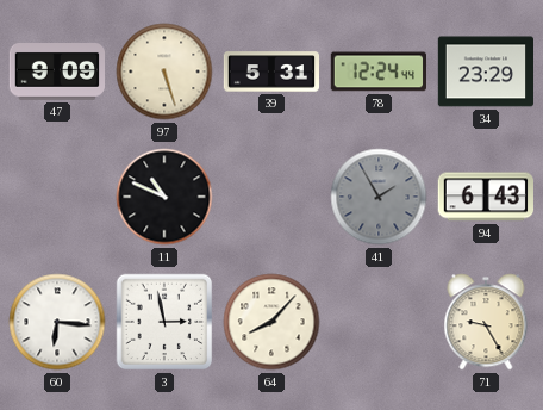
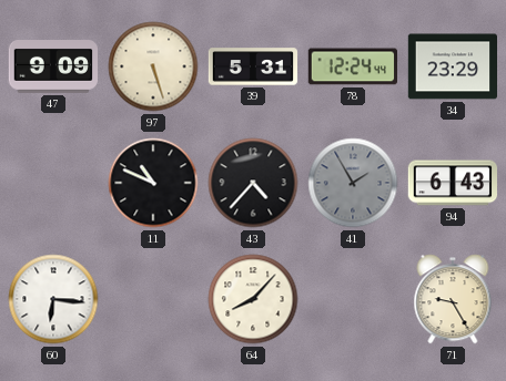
43: none -> 4:37 (253, 183)
3: 2:58 -> none (164, 322)
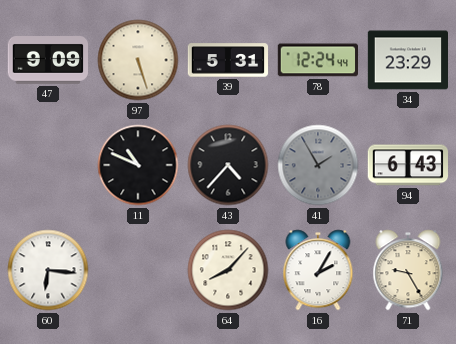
16: none -> 2:05 (318, 270)
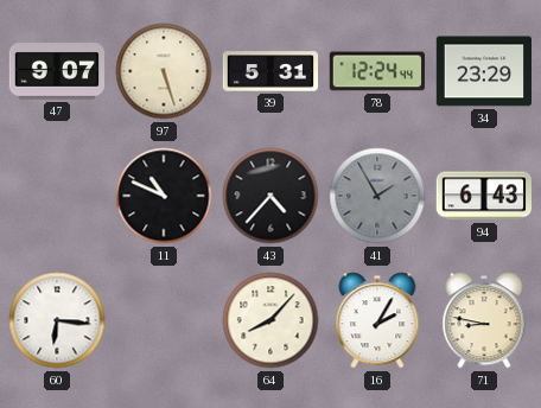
47: 9:09 -> 9:07 (56, 72)
71: 9:25 -> 8:47 (484, 320)
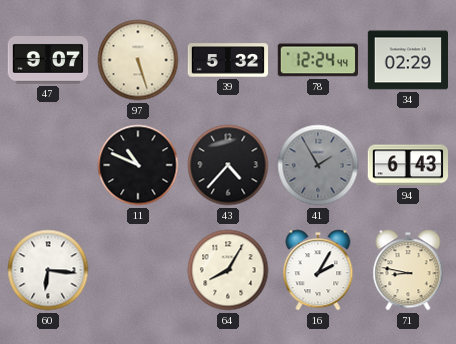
39: 5:31 -> 5:32 (228, 60)
34: 23:29 -> 02:29 (407, 60)
64: 8:07 -> 8:05 (228, 270)
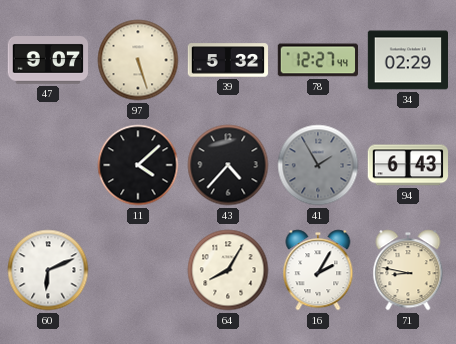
78: 12:24 -> 12:27 (317, 60)
11: 10:49 -> 4:08 (138, 165)
60: 6:16 -> 6:11 (48, 270)
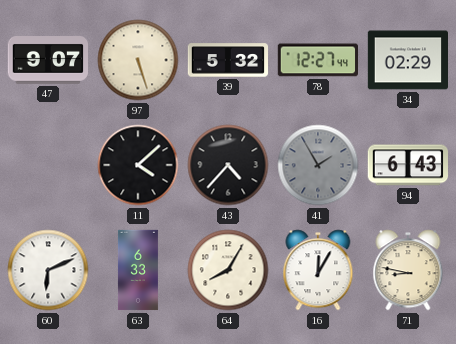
63: none -> 6:33 (138, 270)
16: 2:05 -> 12:05 (318, 270)
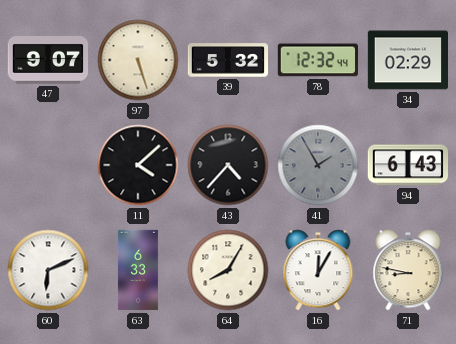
78: 12:27 -> 12:32 (317, 60)
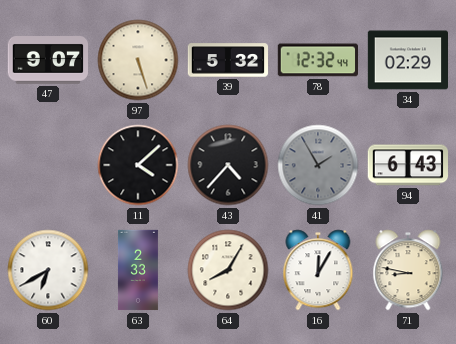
60: 6:11 -> 6:40 (48, 270)
63: 6:33 -> 2:33 (138, 270)
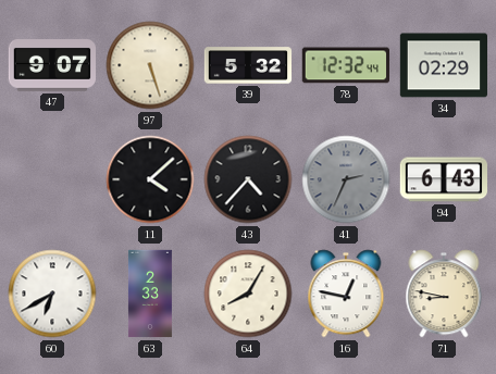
41: 1:55 -> 2:34 (346, 179)
16: 12:05 -> 12:47 (346, 294)
